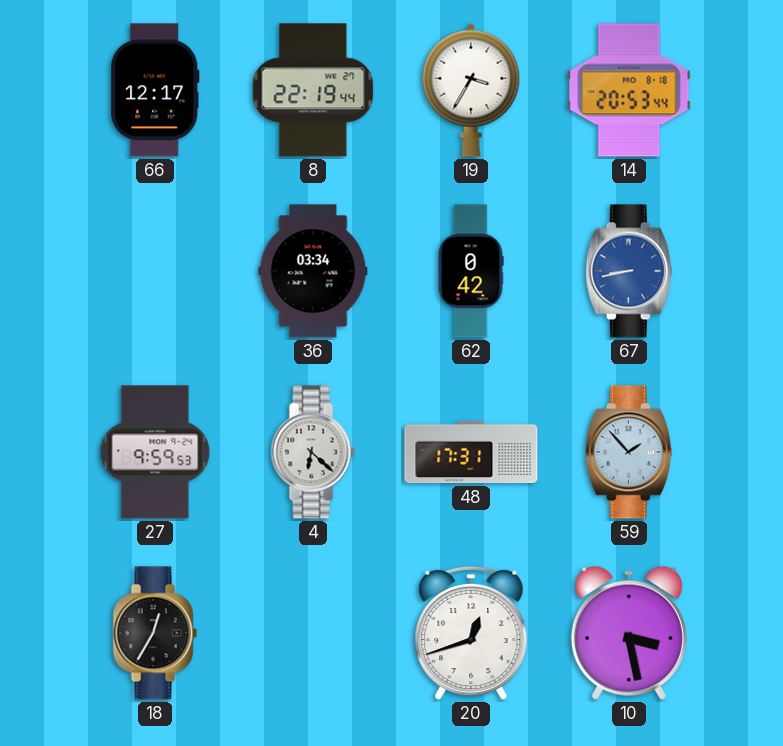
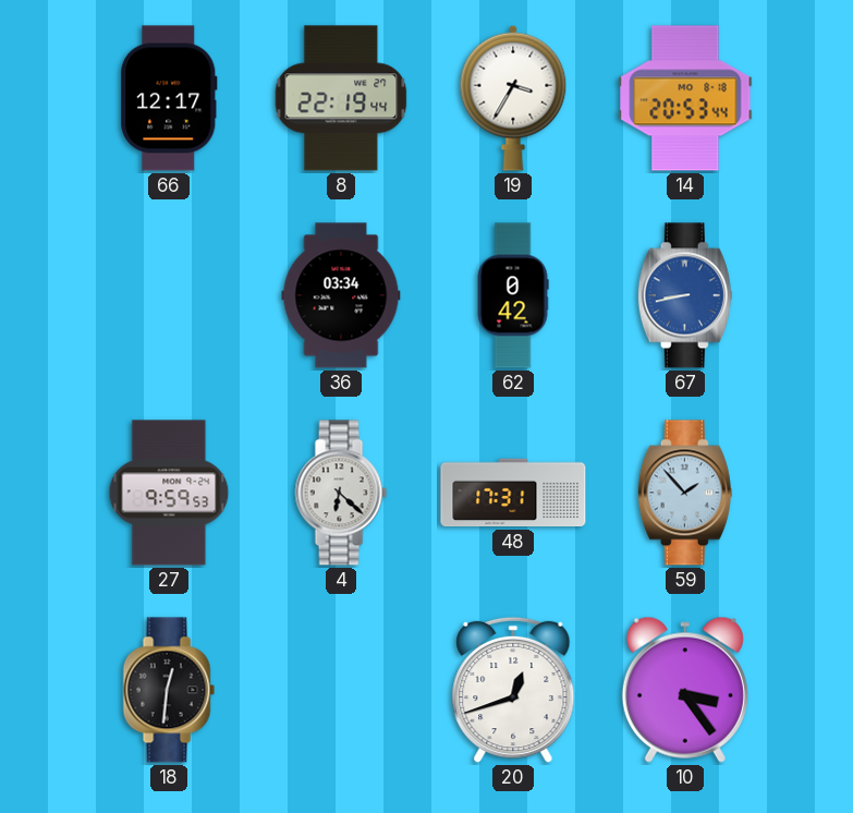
18: 12:35 -> 12:31 (169, 690)
10: 3:28 -> 3:24 (685, 690)
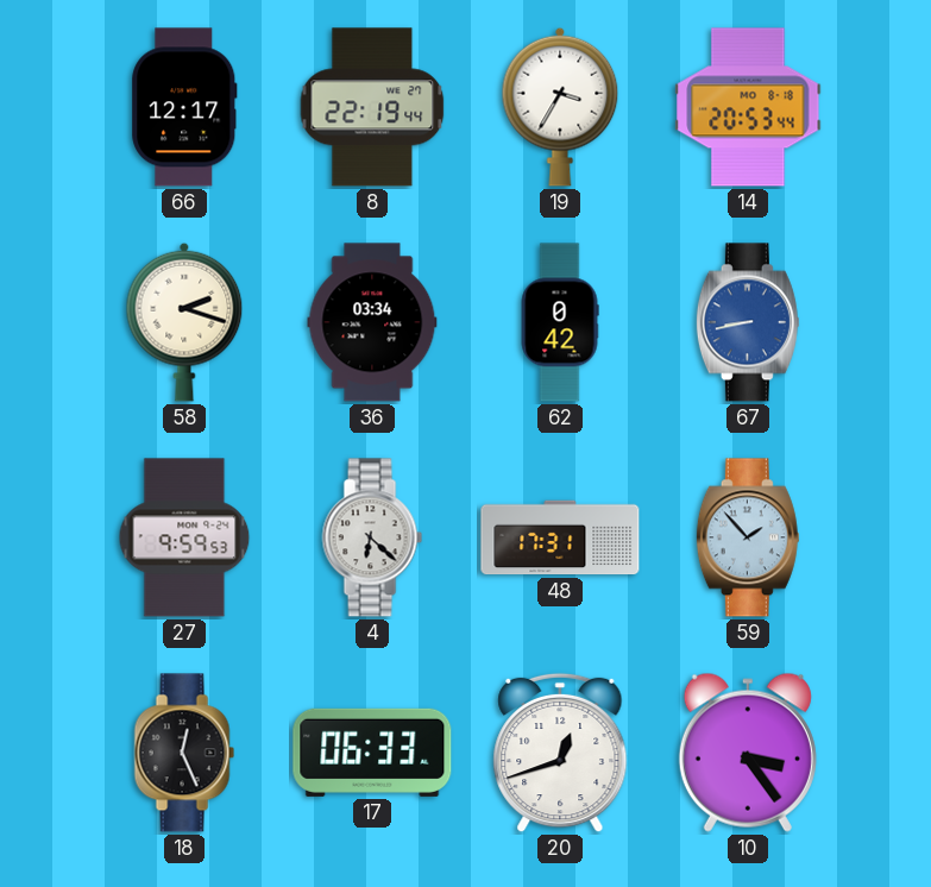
58: none -> 2:18 (184, 322)
18: 12:31 -> 12:26 (184, 753)
17: none -> 06:33 (372, 753)
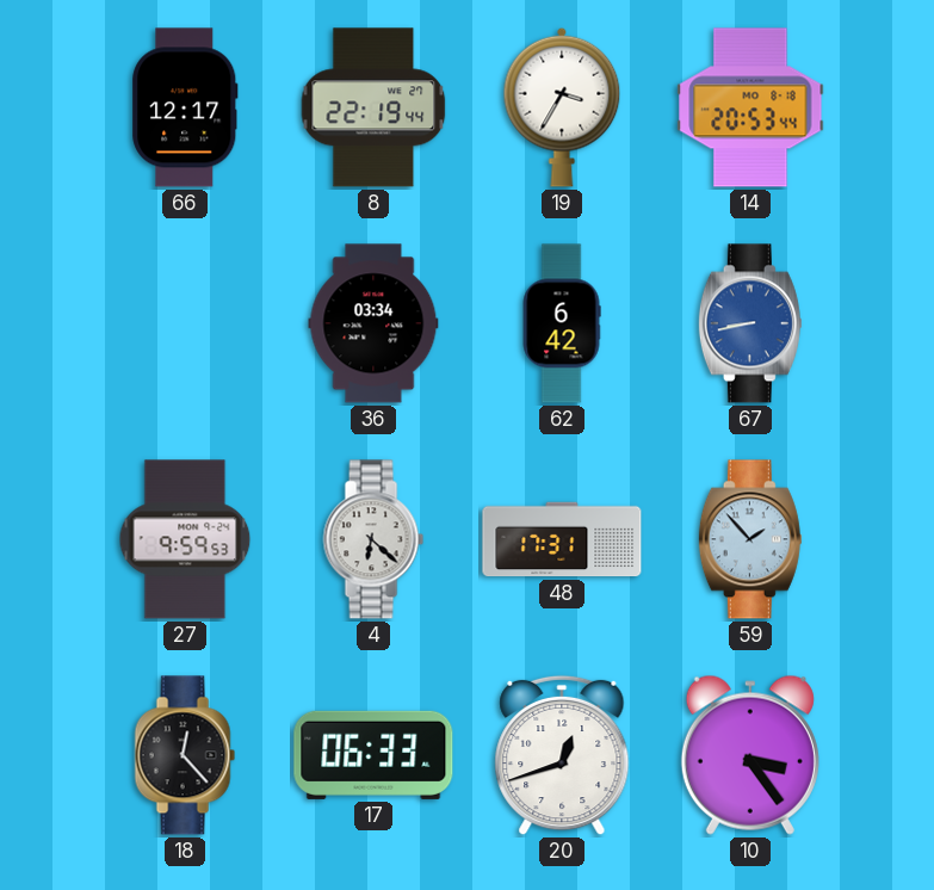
58: 2:18 -> none (184, 322)
62: 0:42 -> 6:42 (562, 323)
18: 12:26 -> 12:23 (185, 755)
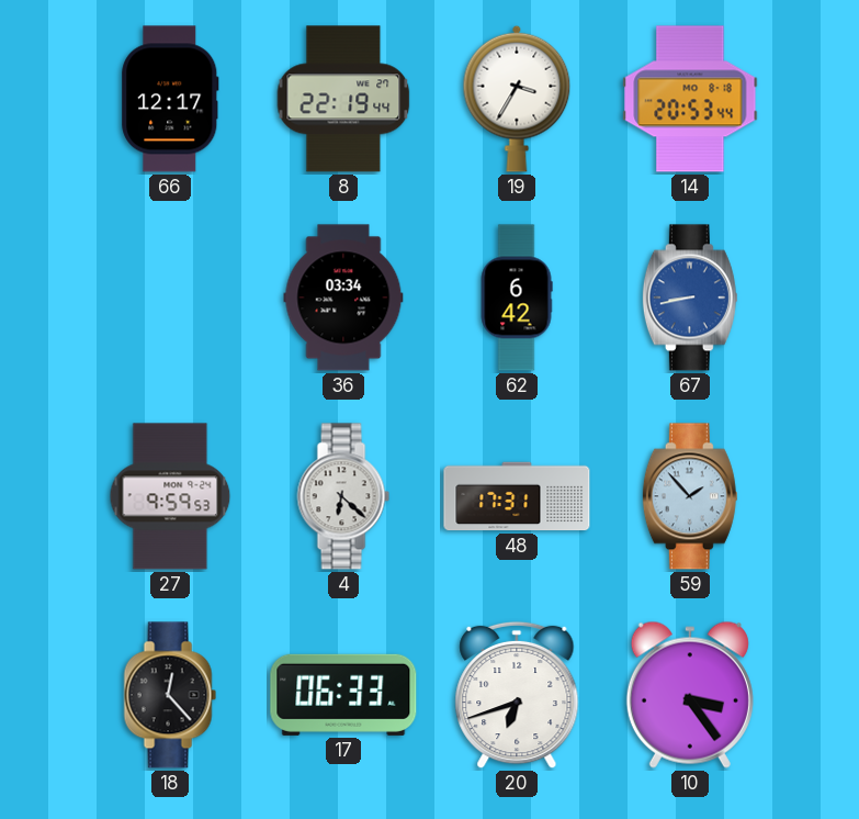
20: 12:42 -> 6:42 (517, 695)
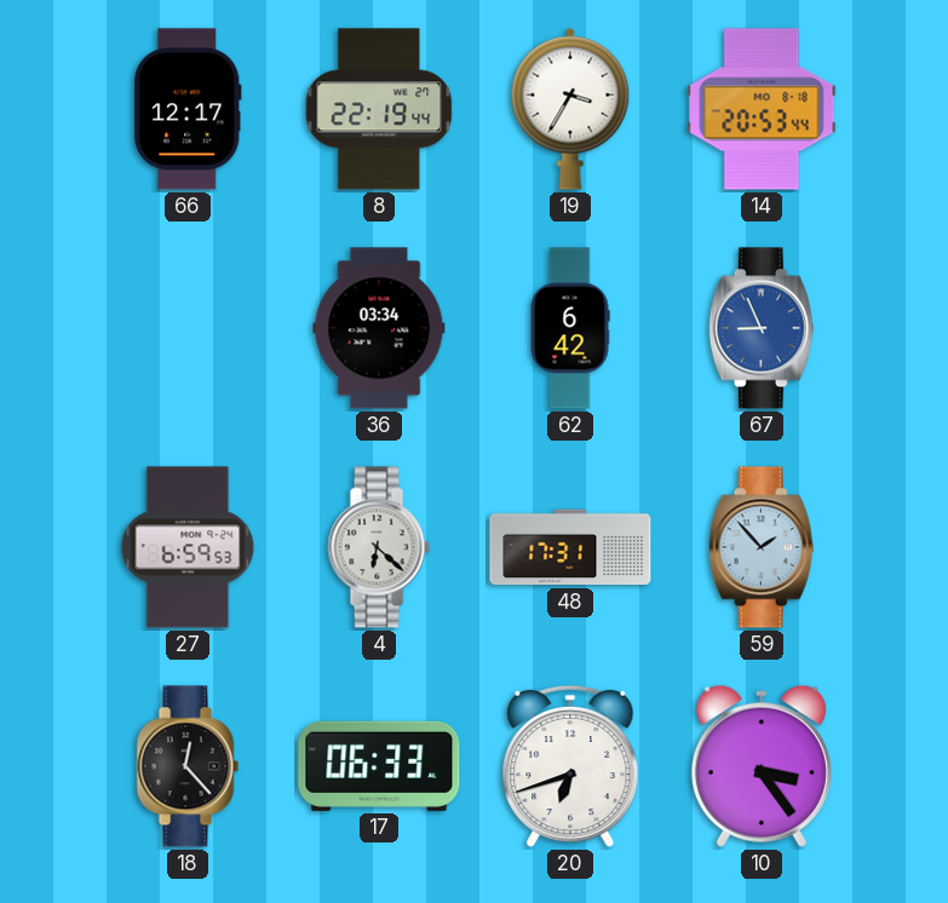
67: 8:43 -> 8:56 (762, 328)
27: 9:59 -> 6:59 (188, 547)
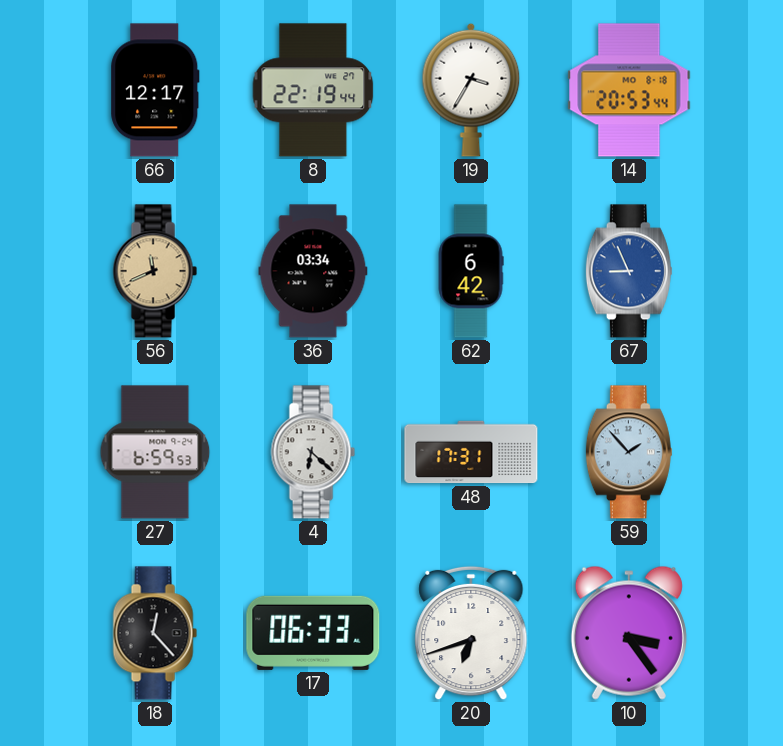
56: none -> 11:41 (155, 271)
